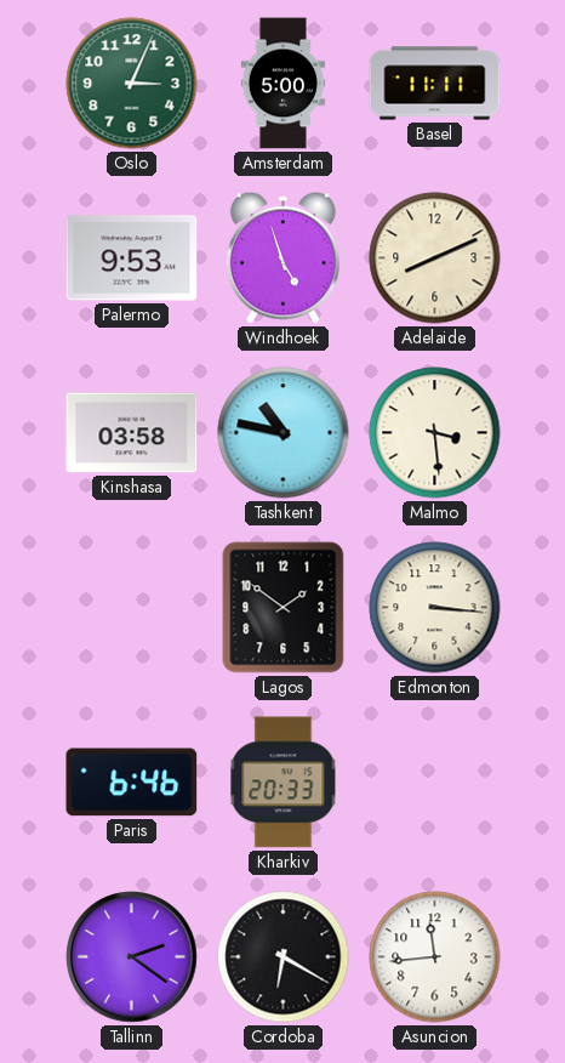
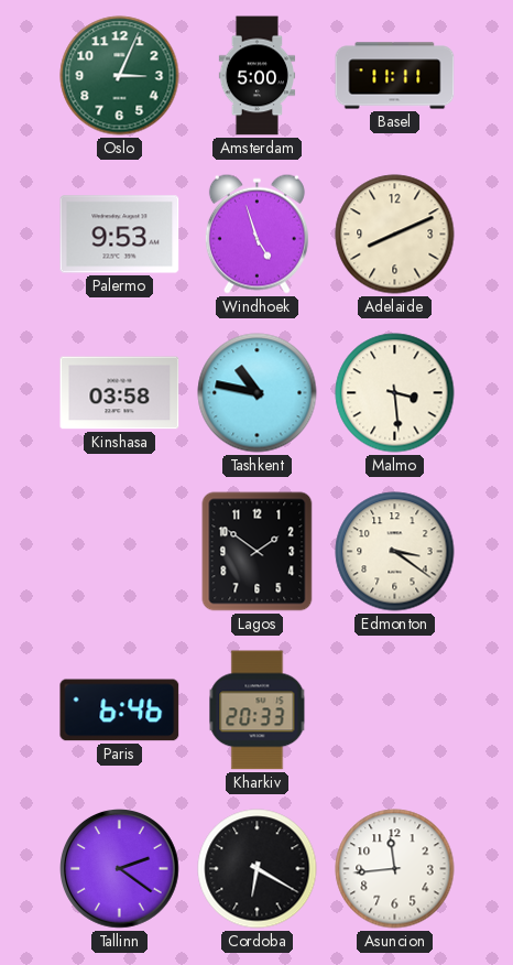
Edmonton: 3:16 -> 3:21 (395, 552)
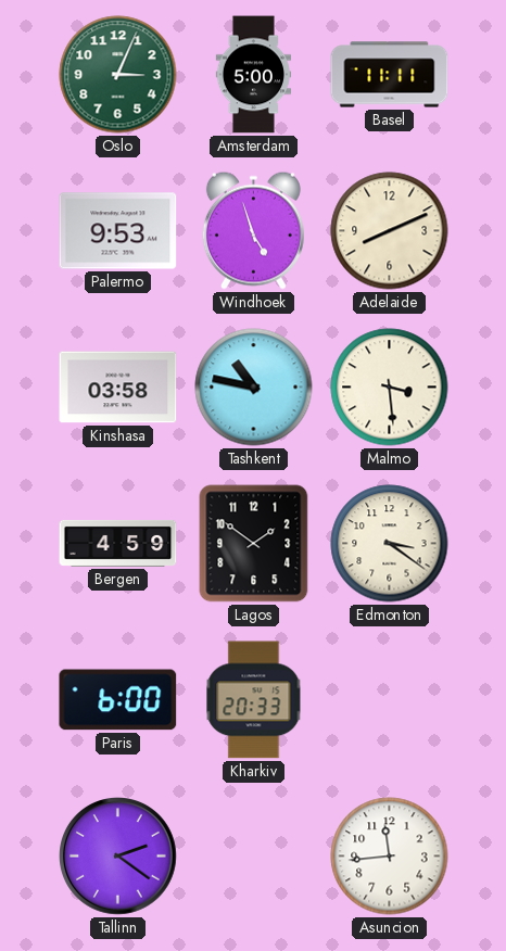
Bergen: none -> 4:59 (118, 543)
Paris: 6:46 -> 6:00 (118, 700)
Cordoba: 6:20 -> none (258, 869)
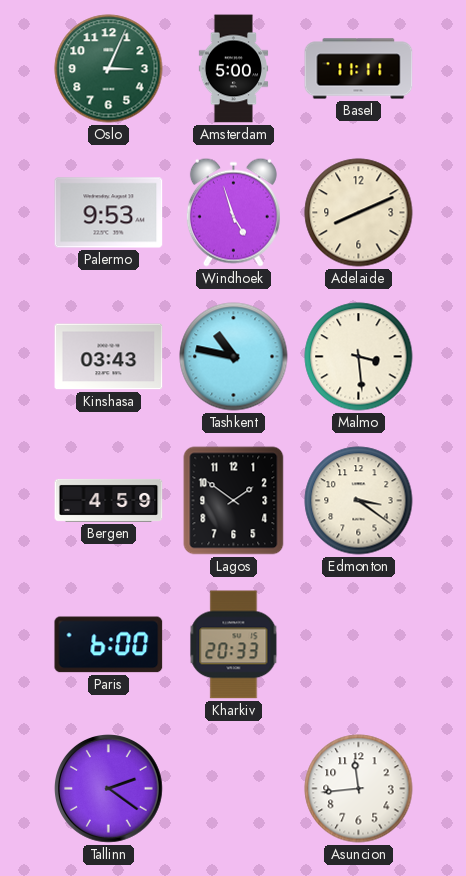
Kinshasa: 03:58 -> 03:43 (109, 357)
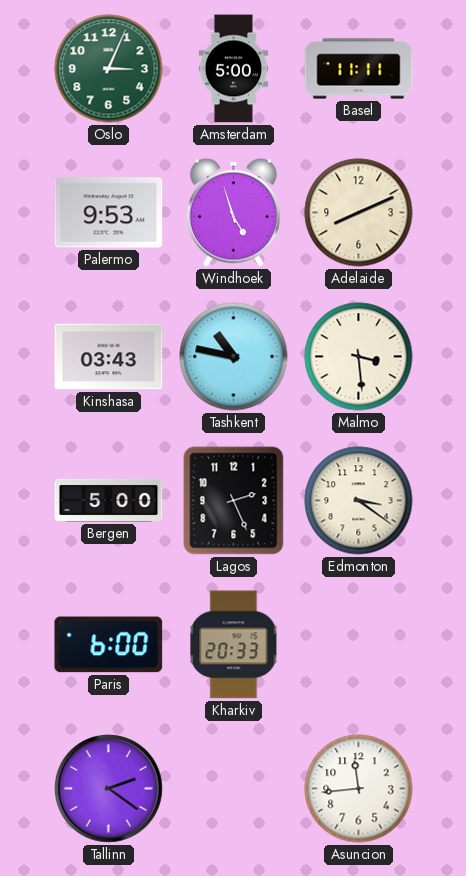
Bergen: 4:59 -> 5:00 (109, 500)
Lagos: 1:51 -> 2:26 (234, 501)
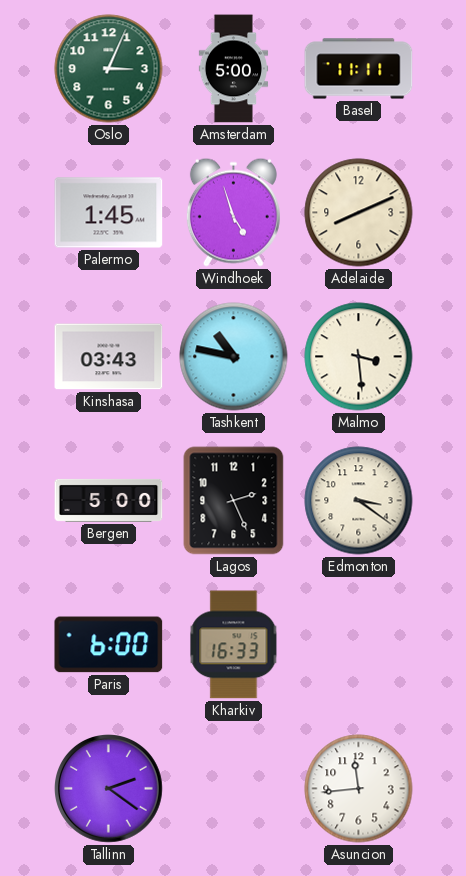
Palermo: 9:53 -> 1:45 (109, 213)
Kharkiv: 20:33 -> 16:33 (234, 645)
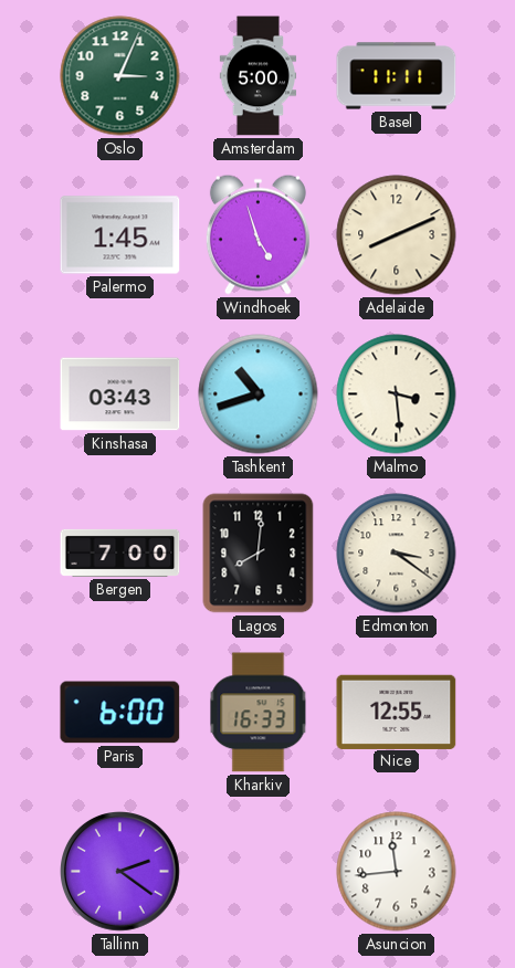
Tashkent: 10:47 -> 10:42 (259, 394)
Bergen: 5:00 -> 7:00 (120, 553)
Lagos: 2:26 -> 8:01 (259, 554)
Nice: none -> 12:55 (397, 712)
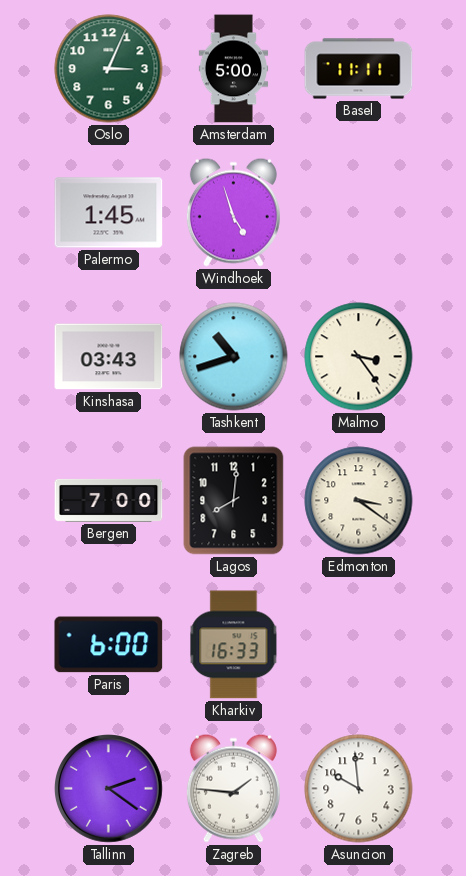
Adelaide: 8:11 -> none (397, 235)
Malmo: 3:29 -> 3:24 (359, 357)
Nice: 12:55 -> none (397, 712)
Zagreb: none -> 1:46 (233, 788)
Asuncion: 11:44 -> 9:59 (359, 789)
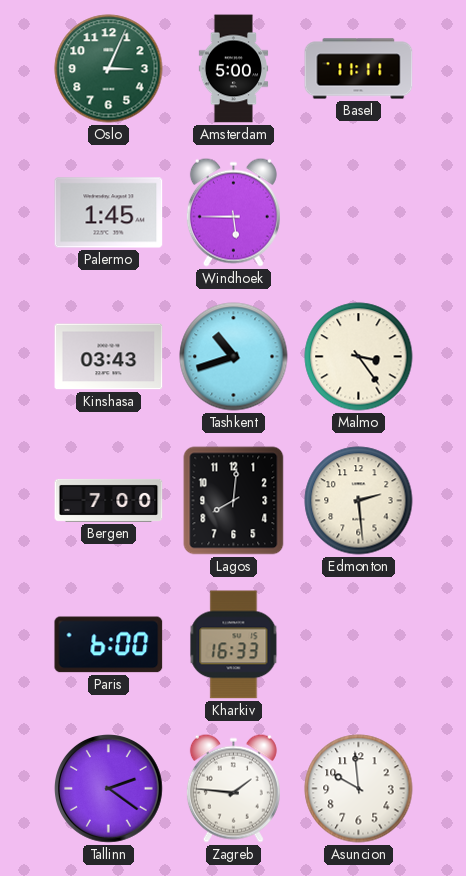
Windhoek: 4:57 -> 5:45 (233, 212)
Edmonton: 3:21 -> 2:29 (359, 501)
